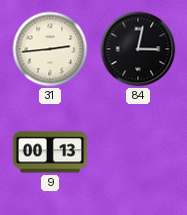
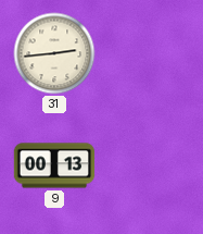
84: 3:02 -> none (138, 49)
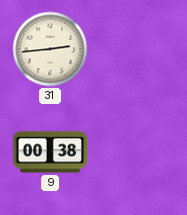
9: 00:13 -> 00:38 (50, 152)
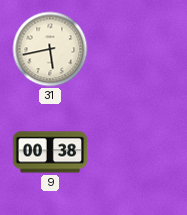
31: 2:44 -> 5:43 (50, 49)
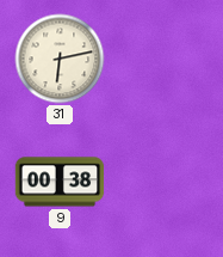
31: 5:43 -> 6:13 (60, 59)
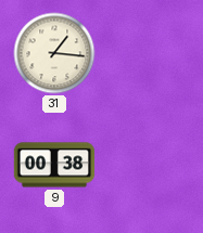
31: 6:13 -> 1:16 (54, 53)
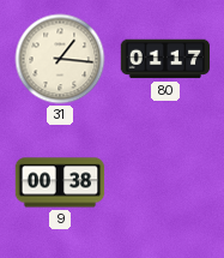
80: none -> 01:17 (165, 59)
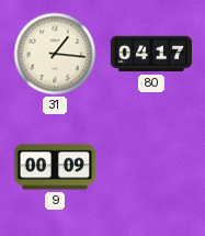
80: 01:17 -> 04:17 (151, 54)
9: 00:38 -> 00:09 (55, 167)
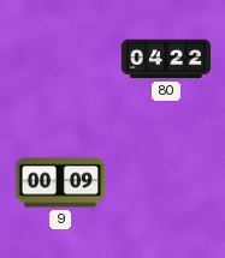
31: 1:16 -> none (55, 54)
80: 04:17 -> 04:22 (166, 59)
